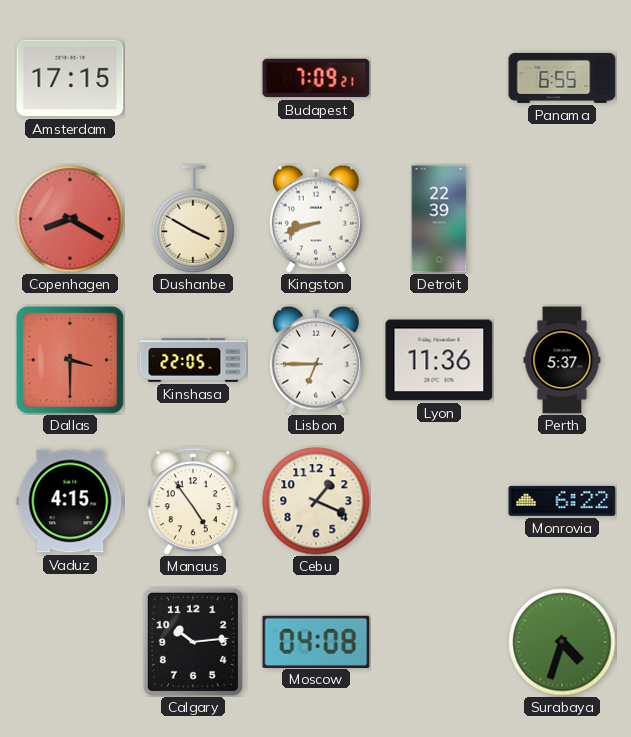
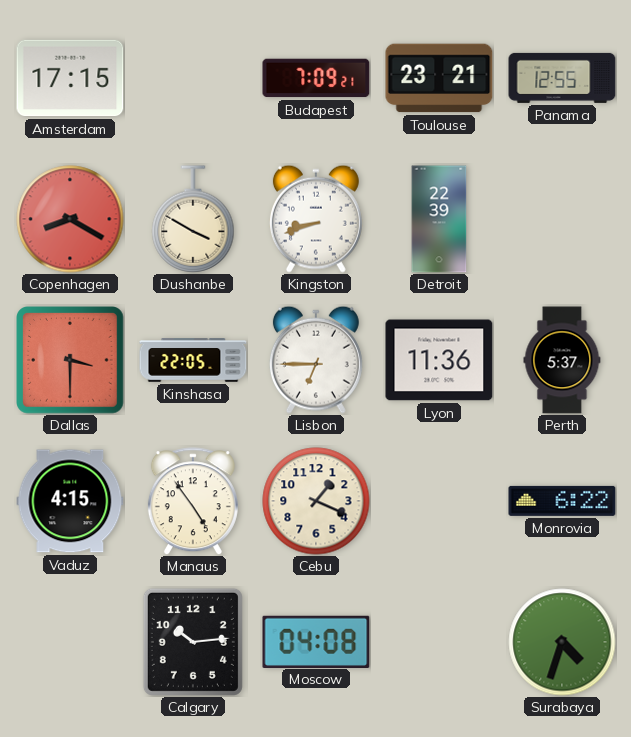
Toulouse: none -> 23:21 (439, 78)
Panama: 6:55 -> 12:55 (562, 78)
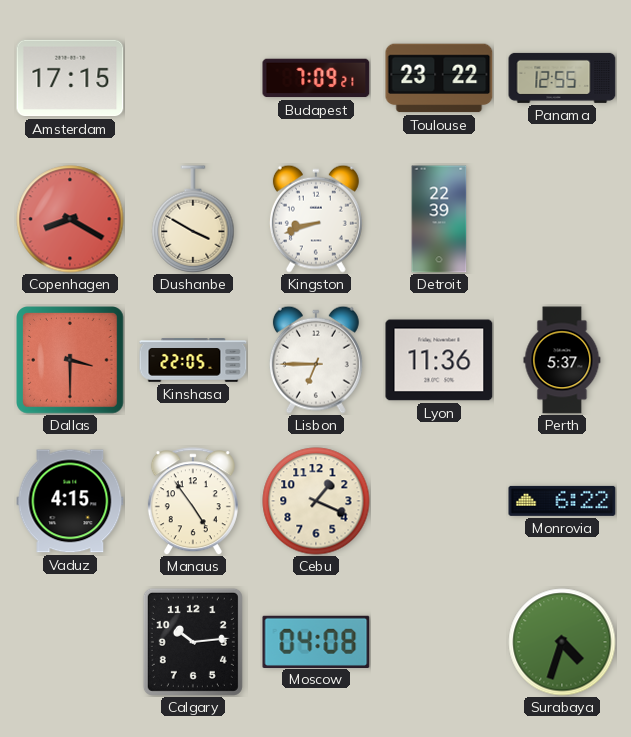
Toulouse: 23:21 -> 23:22 (439, 78)
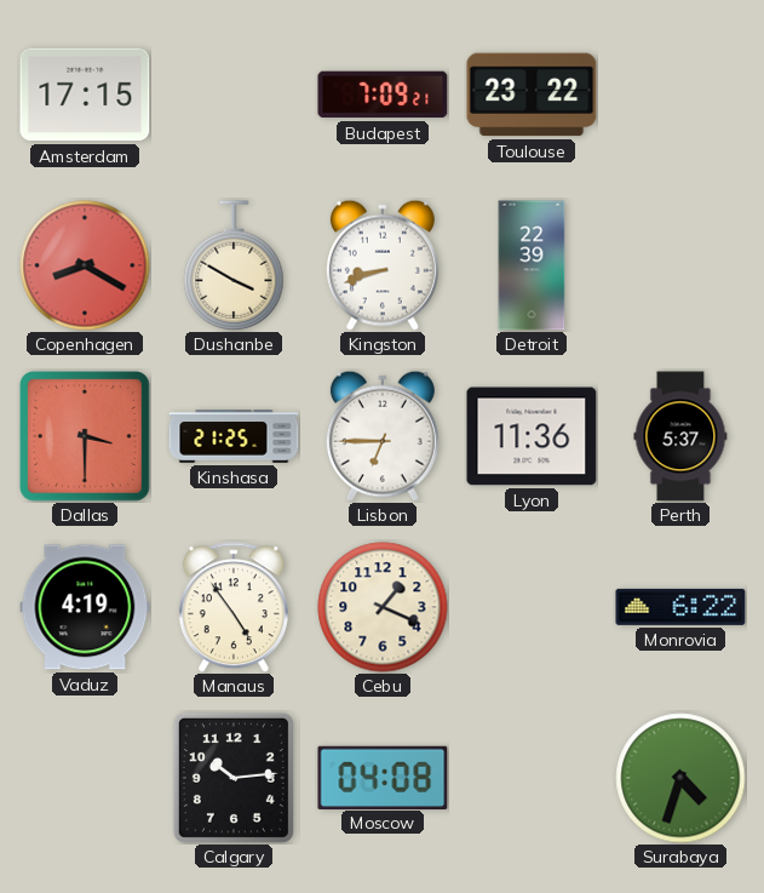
Panama: 12:55 -> none (562, 78)
Kinshasa: 22:05 -> 21:25 (234, 436)
Vaduz: 4:15 -> 4:19 (85, 607)
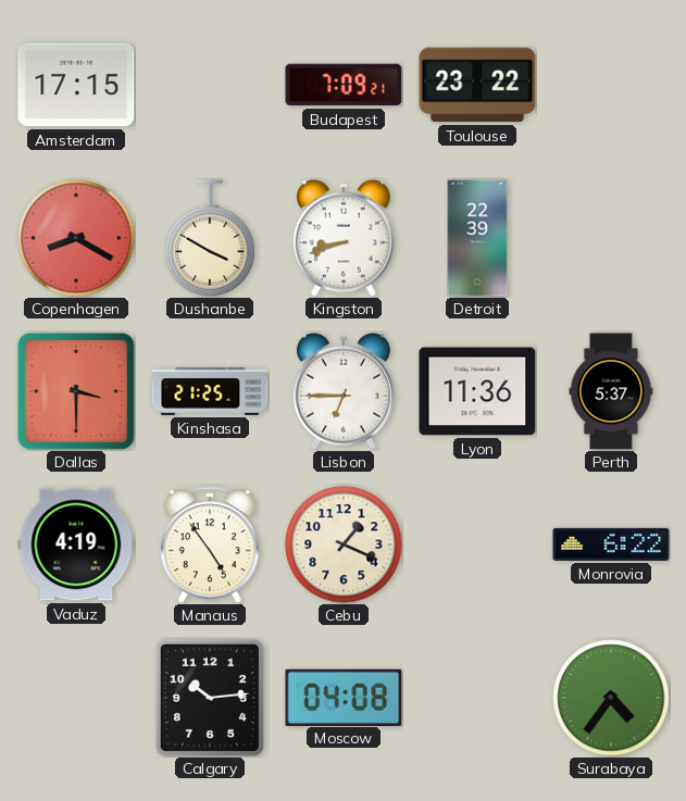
Surabaya: 4:33 -> 4:36 (611, 698)
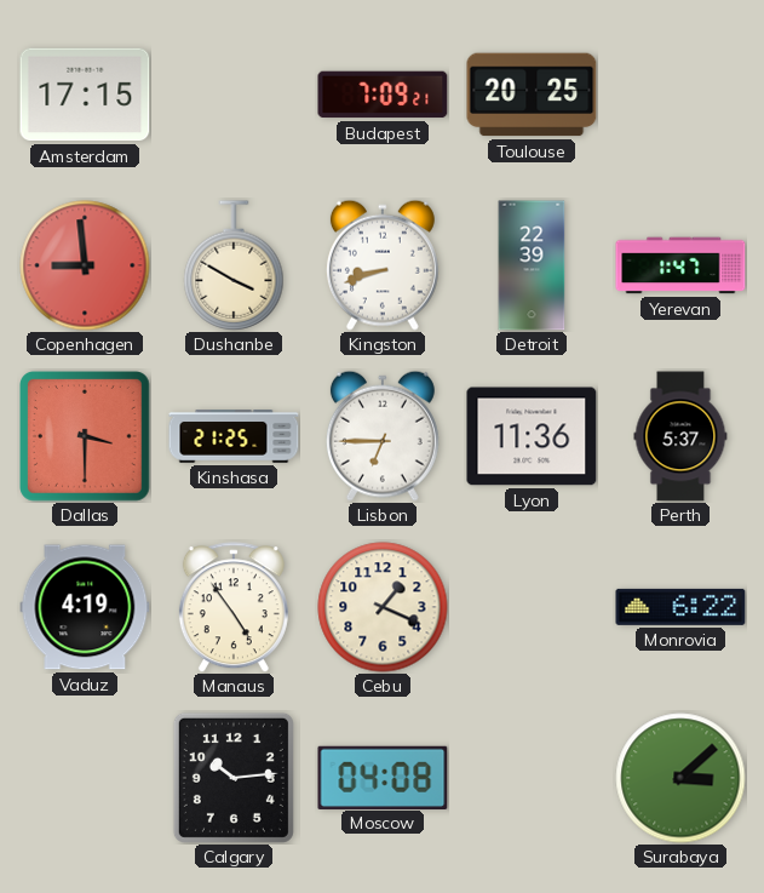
Toulouse: 23:22 -> 20:25 (532, 95)
Copenhagen: 8:20 -> 8:59 (85, 265)
Yerevan: none -> 1:47 (680, 265)
Surabaya: 4:36 -> 3:08 (680, 778)
